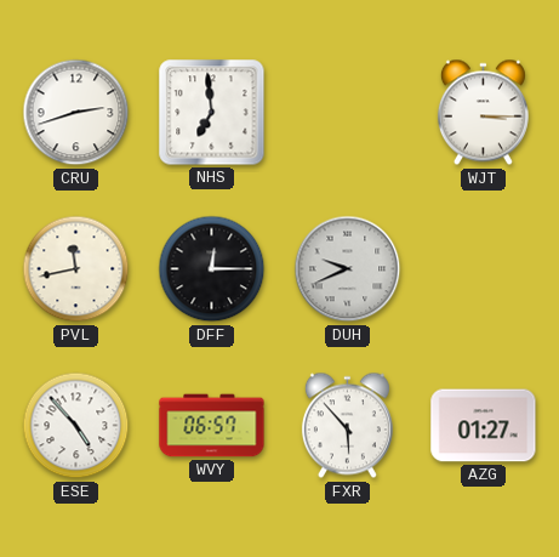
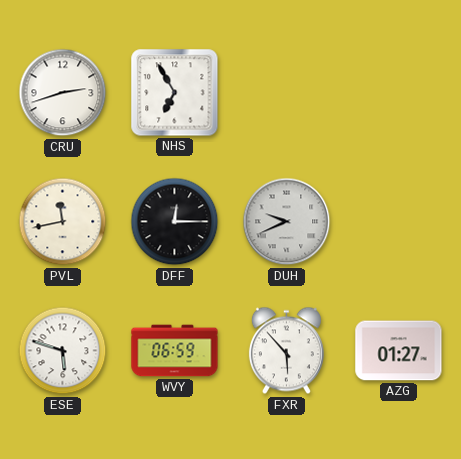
NHS: 6:59 -> 6:55 (175, 93)
WJT: 3:15 -> none (483, 113)
ESE: 4:53 -> 5:48 (63, 351)
WVY: 06:57 -> 06:59 (175, 351)
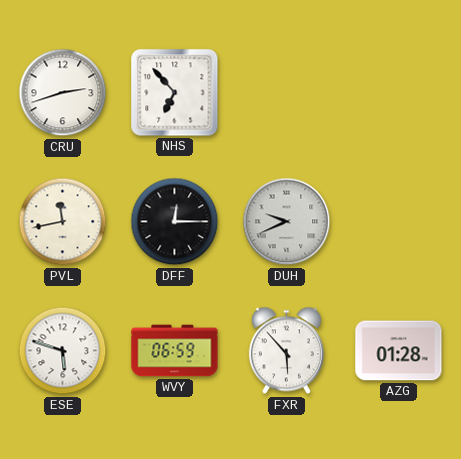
NHS: 6:55 -> 6:53 (175, 93)
AZG: 01:27 -> 01:28 (399, 351)
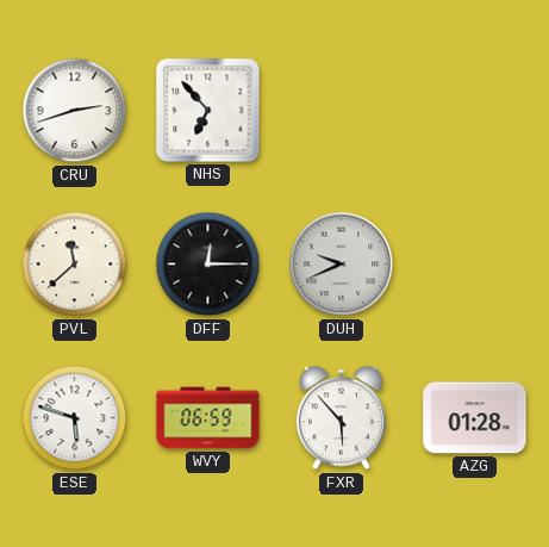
PVL: 11:43 -> 11:38 (75, 265)
